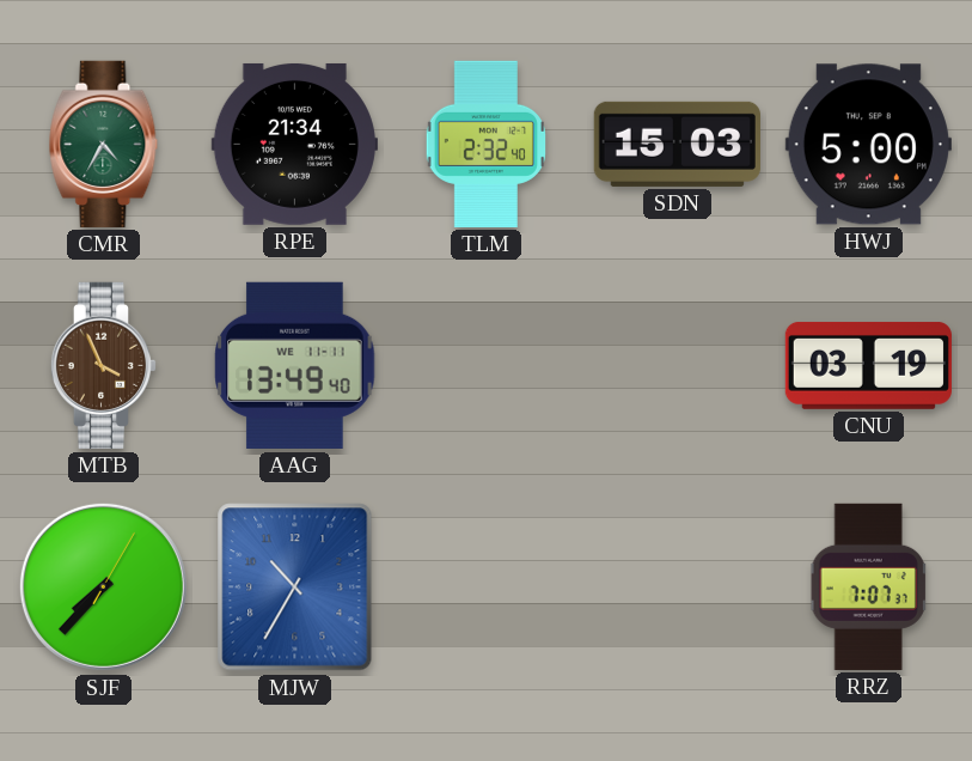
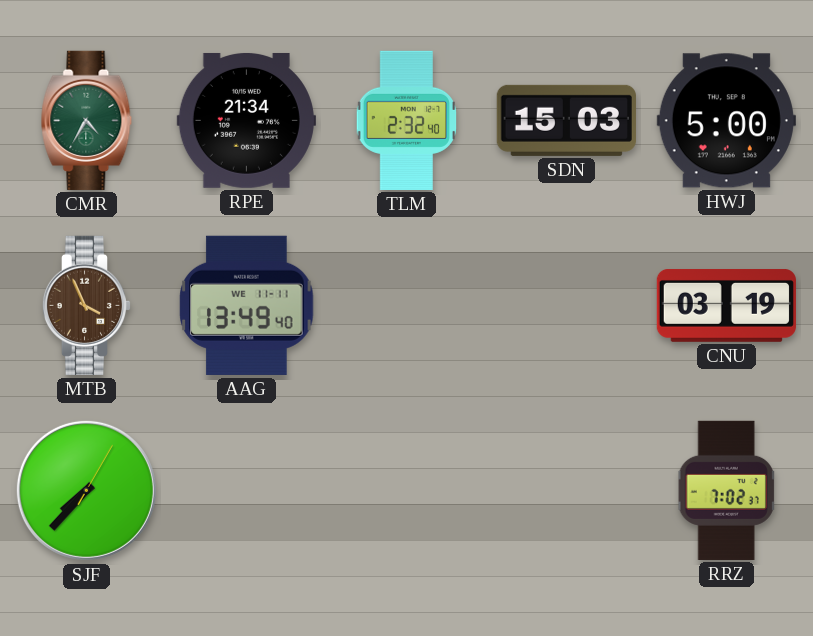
MJW: 10:35 -> none (295, 588)
RRZ: 7:07 -> 7:02 (726, 490)
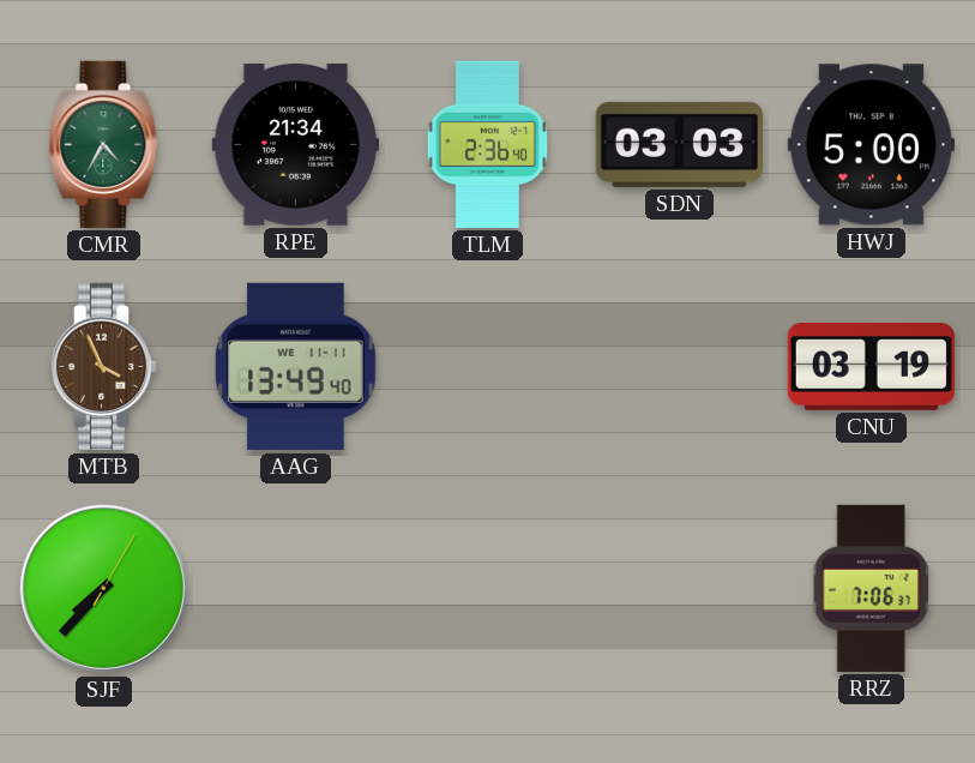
TLM: 2:32 -> 2:36 (487, 144)
SDN: 15:03 -> 03:03 (679, 144)
RRZ: 7:02 -> 7:06 (871, 588)
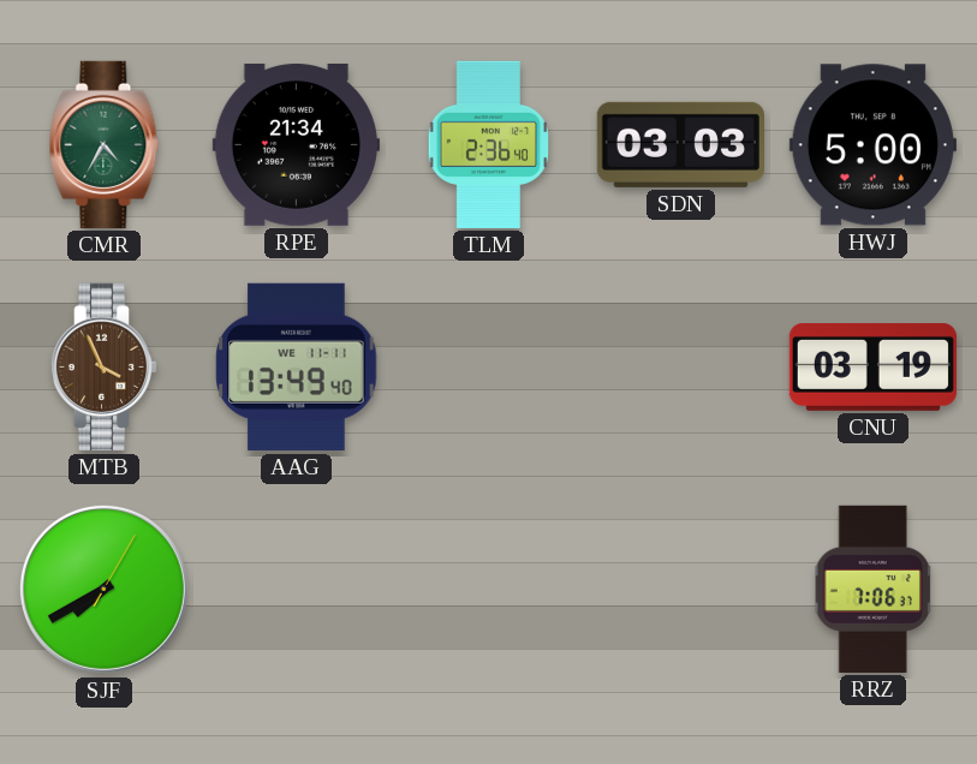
SJF: 7:37 -> 7:40 (103, 589)
